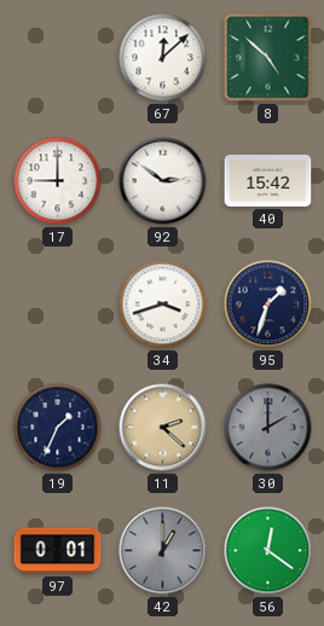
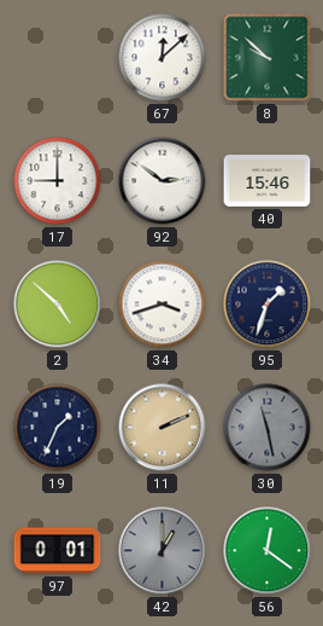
8: 4:52 -> 9:52 (268, 58)
40: 15:42 -> 15:46 (268, 181)
2: none -> 4:52 (58, 305)
11: 2:22 -> 2:11 (163, 428)
30: 2:00 -> 11:28 (268, 428)
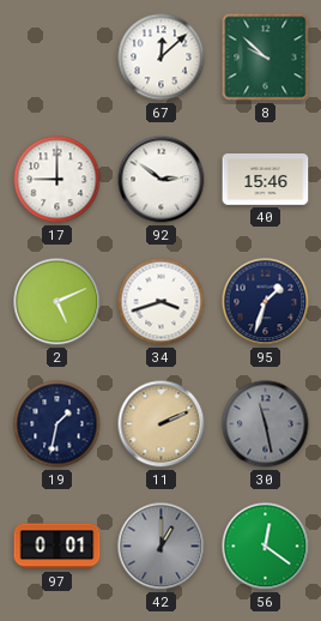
2: 4:52 -> 5:11 (57, 302)
19: 1:34 -> 1:32 (57, 424)
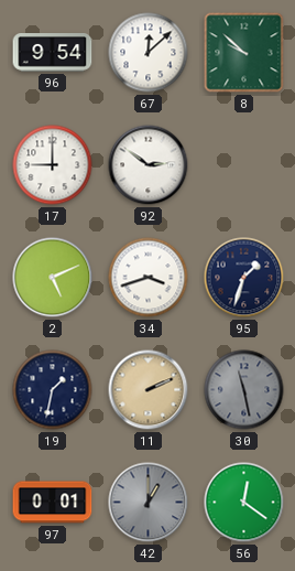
96: none -> 9:54 (53, 53)
40: 15:46 -> none (266, 180)
